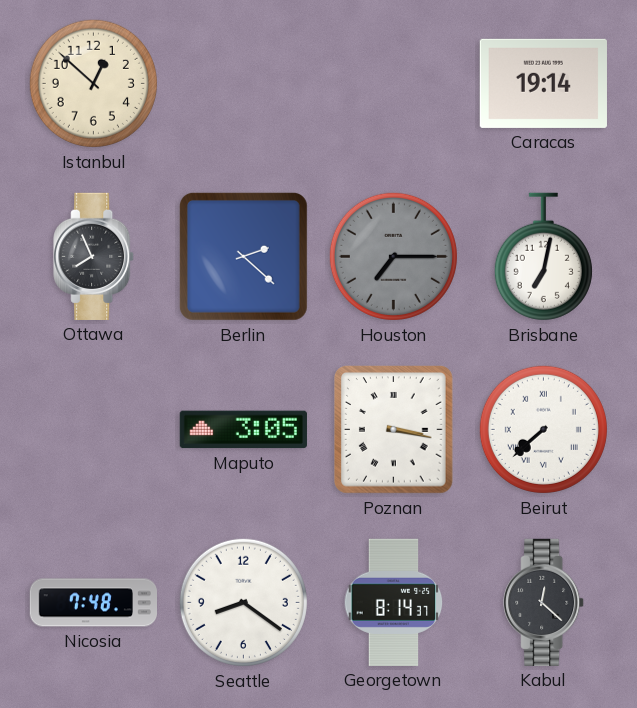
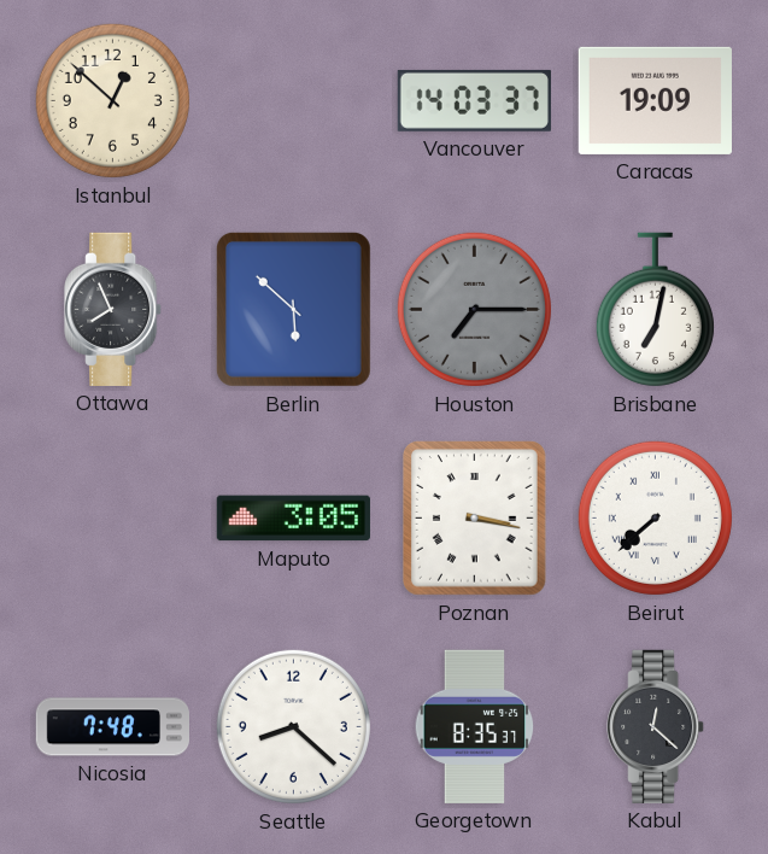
Vancouver: none -> 14:03 (474, 100)
Caracas: 19:14 -> 19:09 (655, 100)
Berlin: 2:22 -> 5:52 (293, 309)
Seattle: 8:21 -> 8:22 (293, 726)
Georgetown: 8:14 -> 8:35 (475, 726)
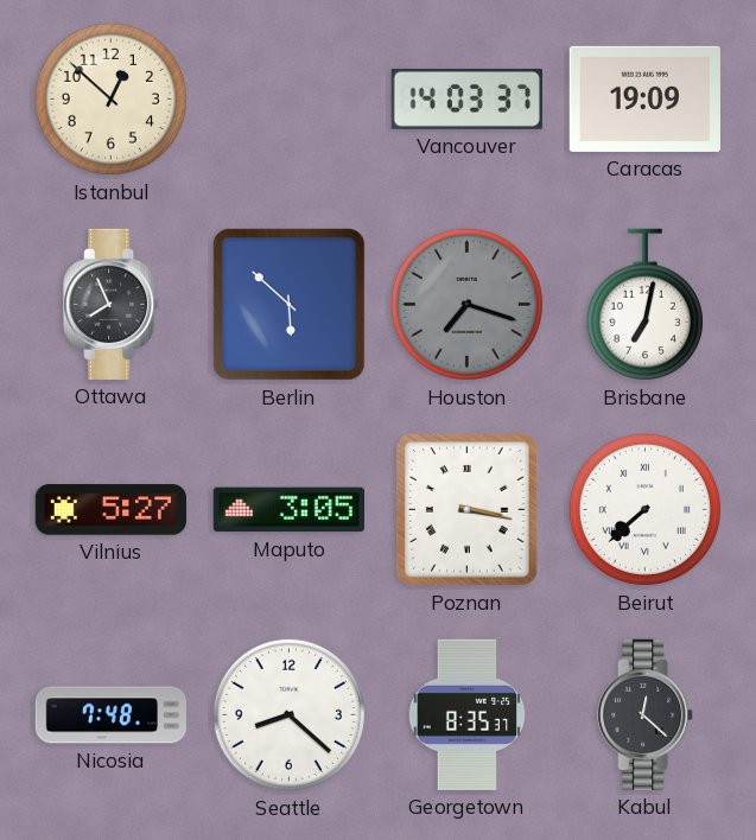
Houston: 7:15 -> 7:18 (466, 304)
Vilnius: none -> 5:27 (110, 510)
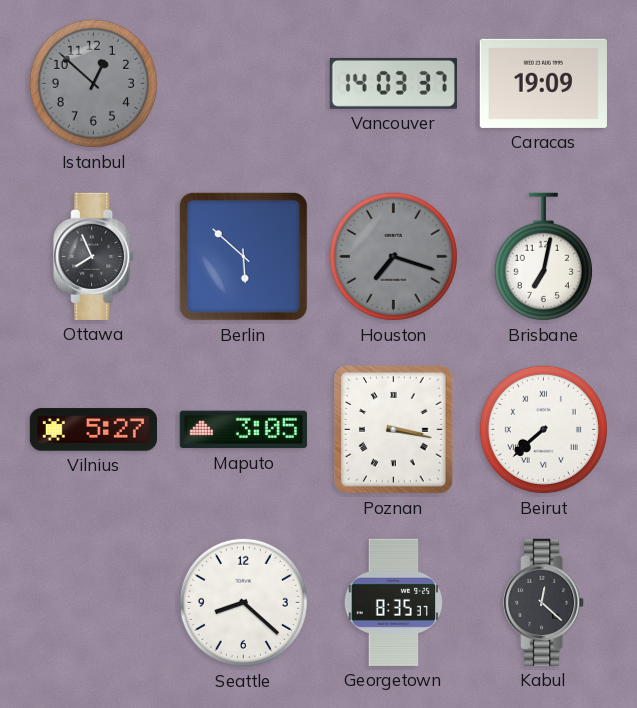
Istanbul dial: cream -> grey (93, 83)
Nicosia: 7:48 -> none (110, 715)
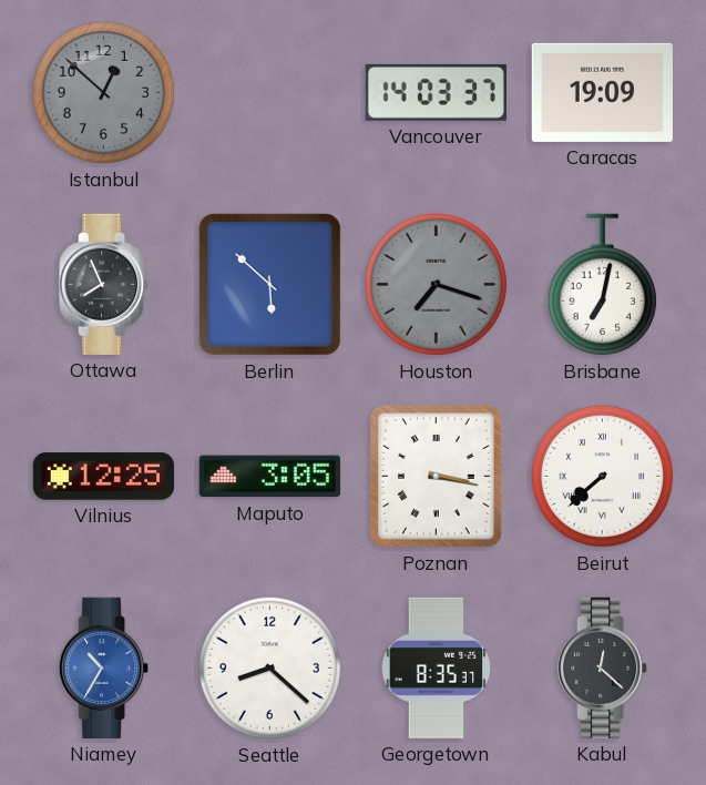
Vilnius: 5:27 -> 12:25 (103, 477)
Niamey: none -> 10:35 (104, 667)
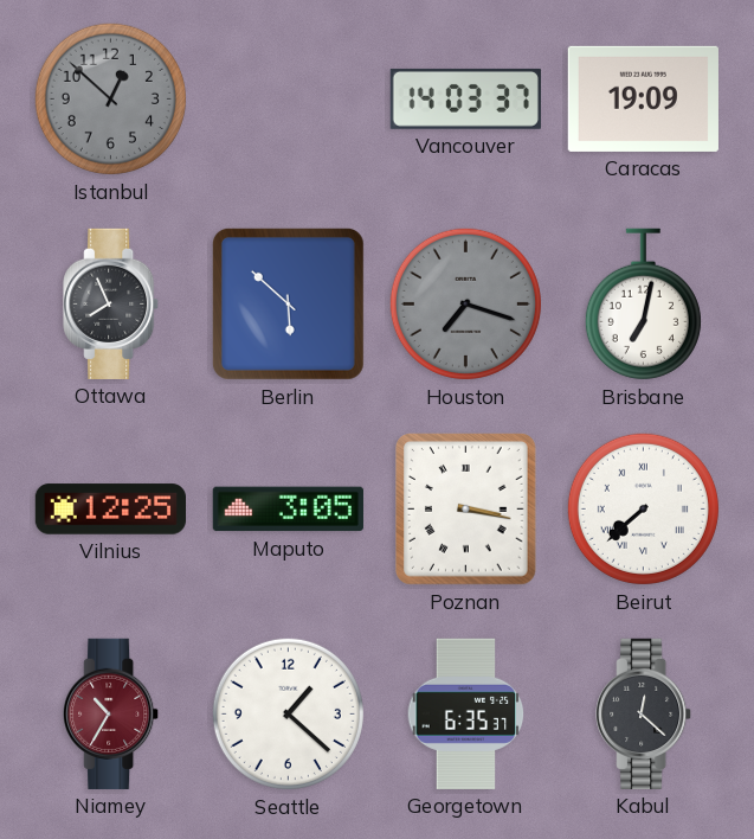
Niamey dial: blue -> burgundy (111, 713)
Seattle: 8:22 -> 1:22 (288, 713)
Georgetown: 8:35 -> 6:35 (466, 713)
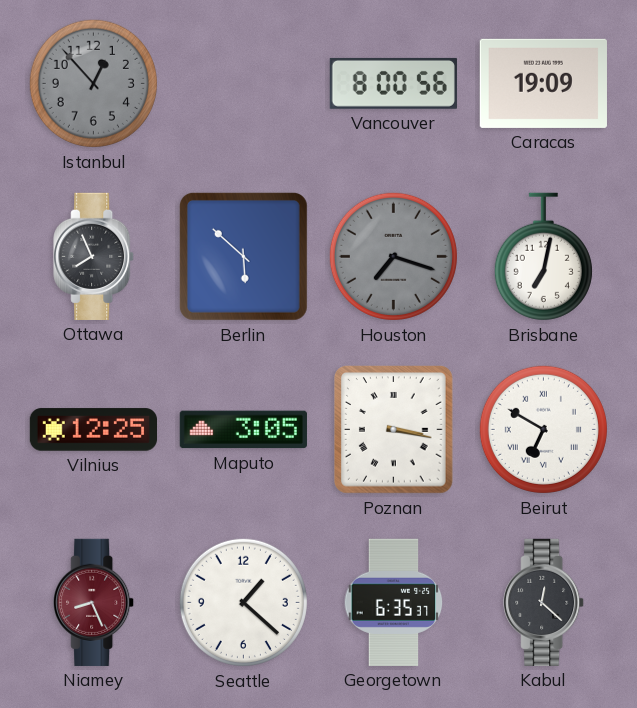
Istanbul: 12:52 -> 12:53 (93, 83)
Vancouver: 14:03 -> 8:00 (393, 83)
Beirut: 7:38 -> 6:50 (543, 429)
Niamey: 10:35 -> 8:26 (94, 602)
